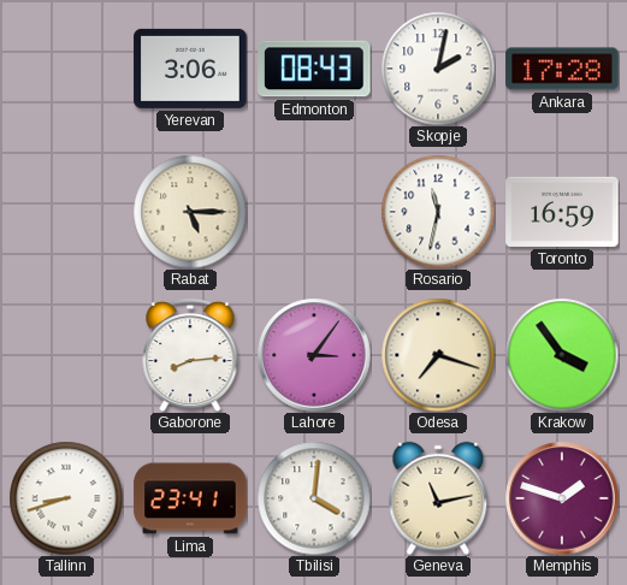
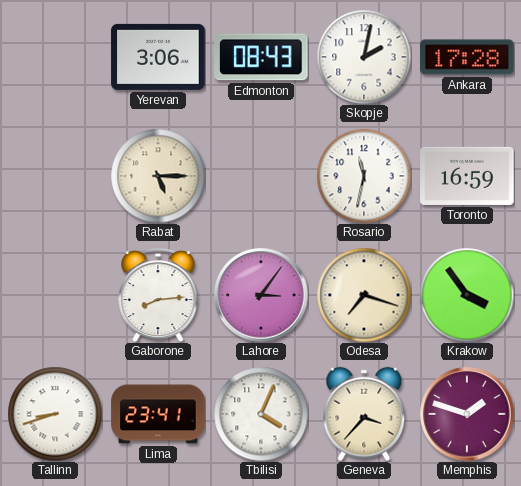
Tbilisi: 4:01 -> 4:04 (261, 414)
Geneva: 11:13 -> 3:37 (364, 414)
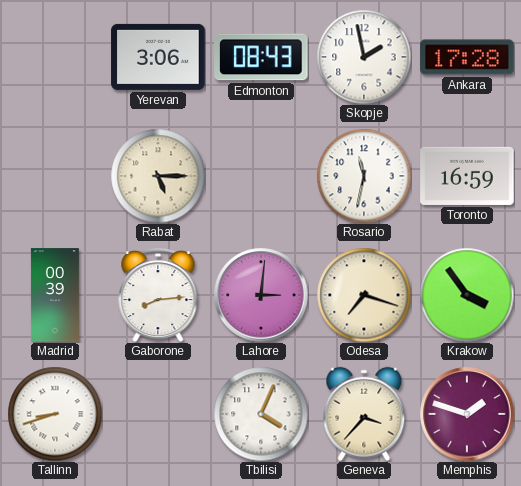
Skopje: 2:02 -> 1:58 (364, 57)
Madrid: none -> 00:39 (55, 295)
Lahore: 3:06 -> 3:01 (261, 295)
Lima: 23:41 -> none (158, 414)
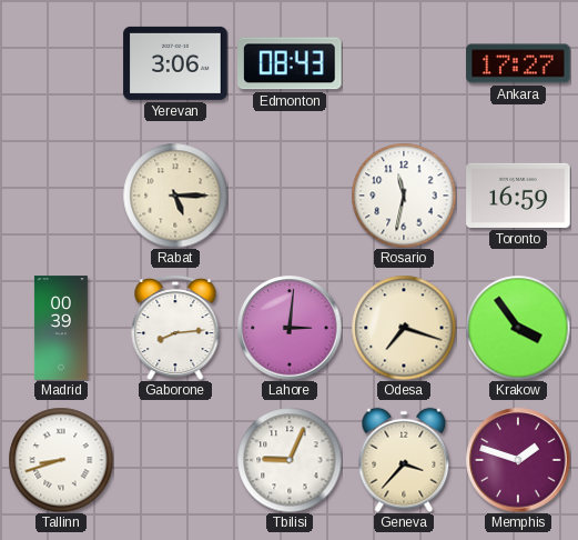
Skopje: 1:58 -> none (364, 57)
Ankara: 17:28 -> 17:27 (518, 63)
Tbilisi: 4:04 -> 9:04 (290, 460)
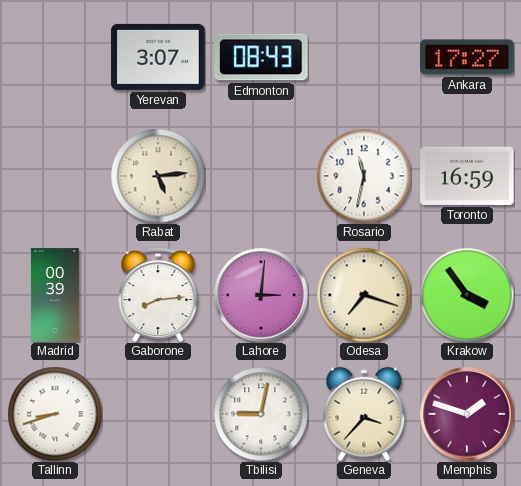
Yerevan: 3:06 -> 3:07 (158, 57)
Rabat: 5:15 -> 5:14 (158, 176)
Tbilisi: 9:04 -> 9:02 (261, 414)
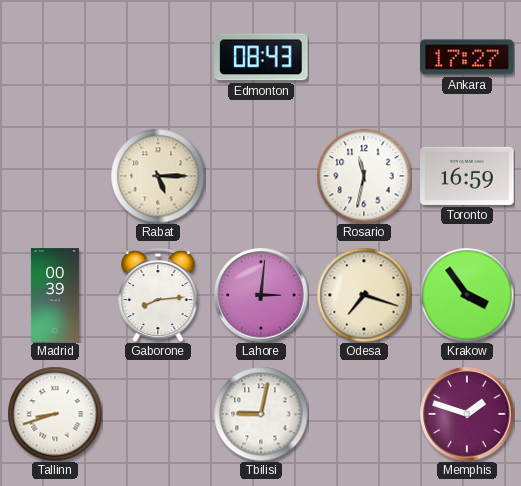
Yerevan: 3:07 -> none (158, 57)
Rabat: 5:14 -> 5:15 (158, 176)
Geneva: 3:37 -> none (364, 414)
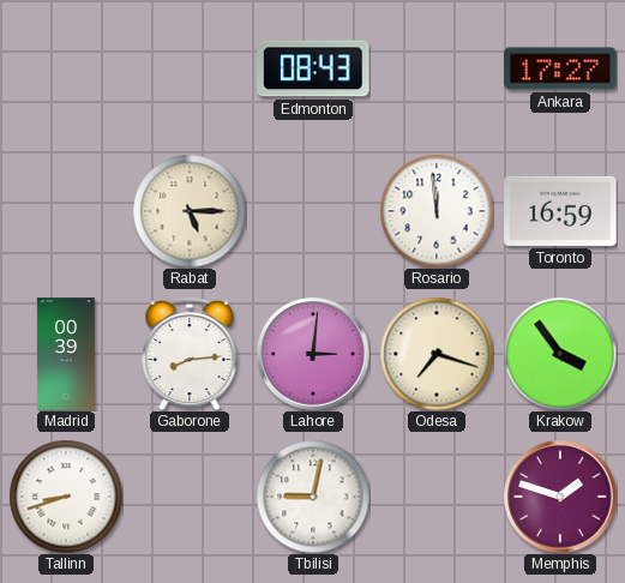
Rosario: 11:32 -> 11:59 (437, 211)
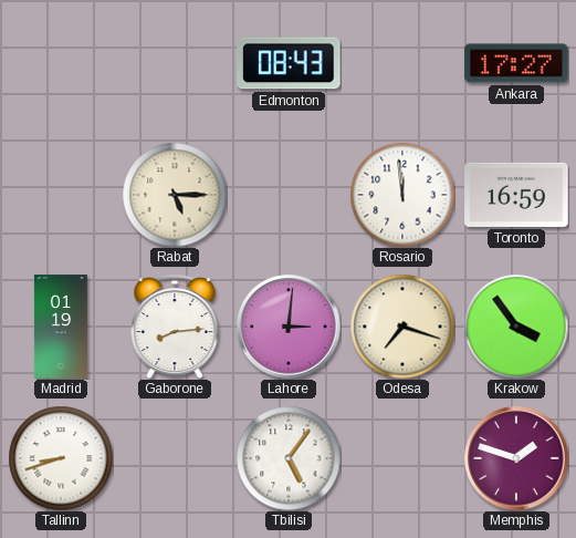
Madrid: 00:39 -> 01:19 (61, 327)
Tbilisi: 9:02 -> 5:06 (289, 458)
